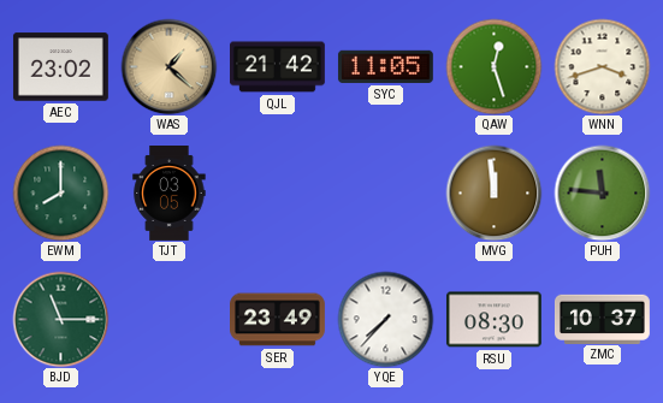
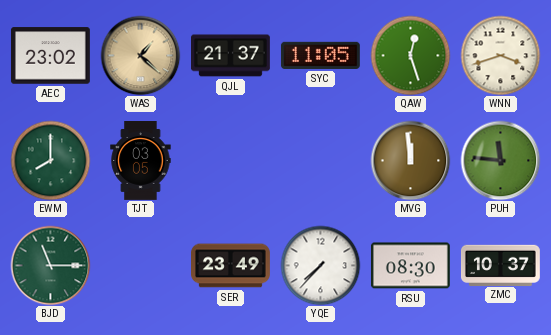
QJL: 21:42 -> 21:37 (231, 56)
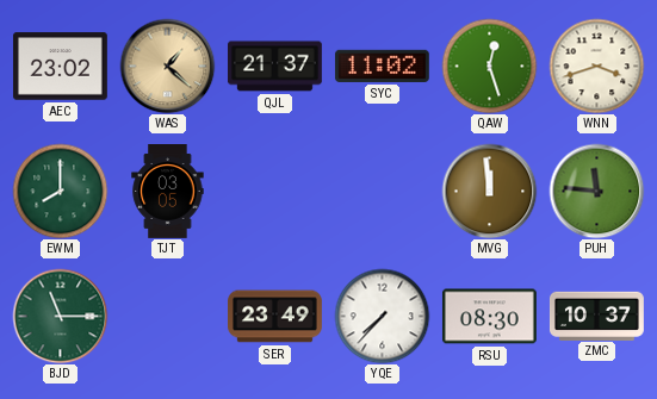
SYC: 11:05 -> 11:02 (382, 66)
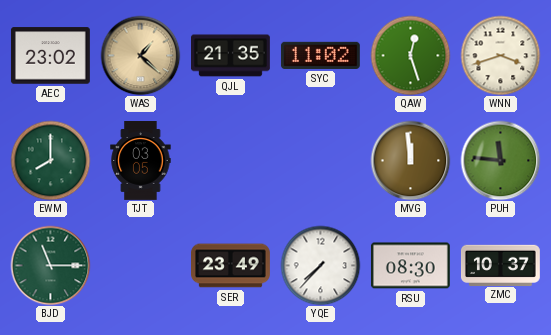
QJL: 21:37 -> 21:35 (231, 56)
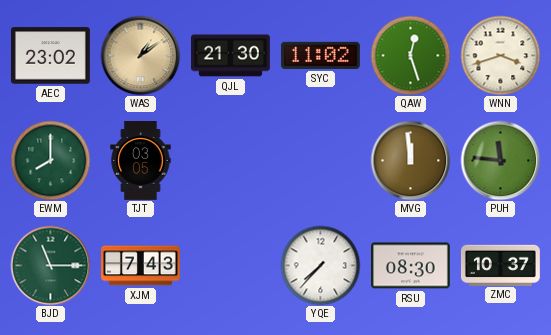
WAS: 1:22 -> 1:09 (140, 55)
QJL: 21:35 -> 21:30 (231, 56)
XJM: none -> 7:43 (141, 266)
SER: 23:49 -> none (231, 266)
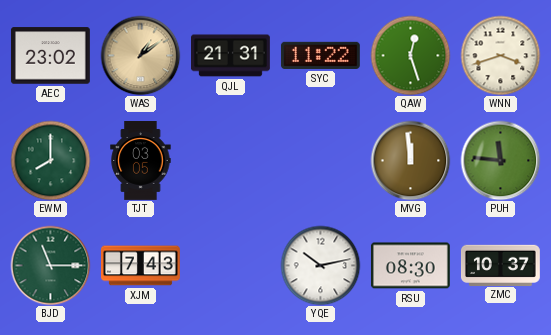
QJL: 21:30 -> 21:31 (231, 56)
SYC: 11:02 -> 11:22 (320, 55)
YQE: 7:37 -> 10:13 (320, 265)
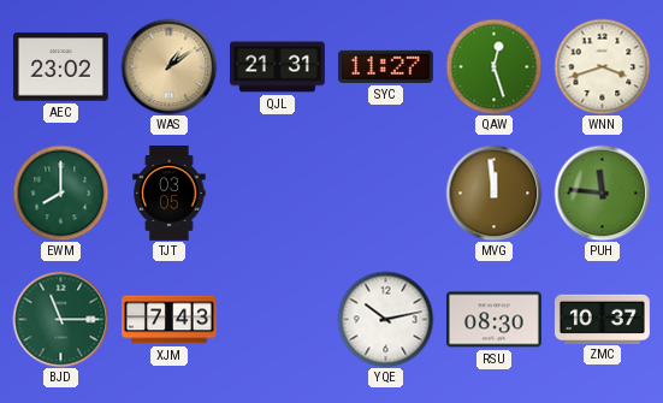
SYC: 11:22 -> 11:27 (385, 66)
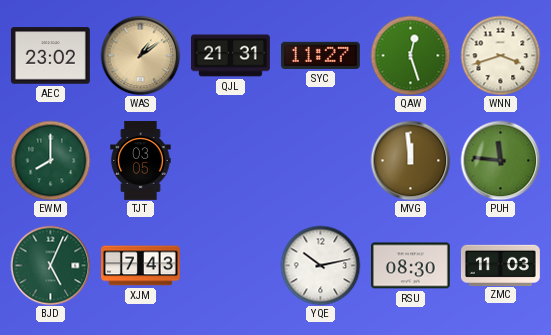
BJD: 11:15 -> 5:04 (50, 265)
ZMC: 10:37 -> 11:03 (500, 265)
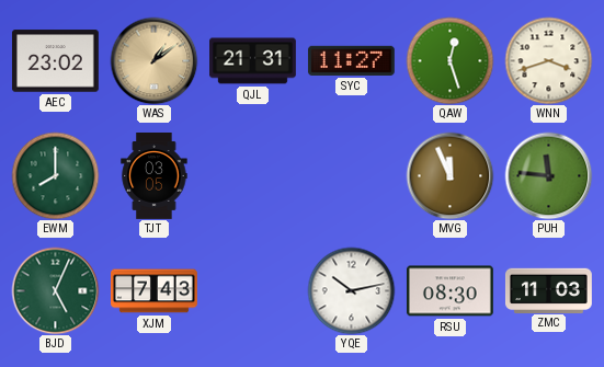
MVG: 11:59 -> 11:56 (449, 175)
